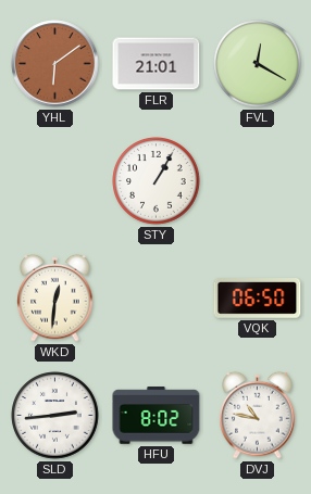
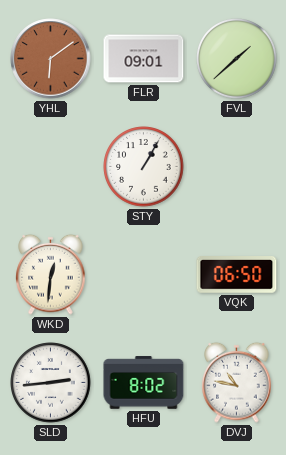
FLR: 21:01 -> 09:01 (144, 59)
FVL: 12:20 -> 1:38 (237, 59)
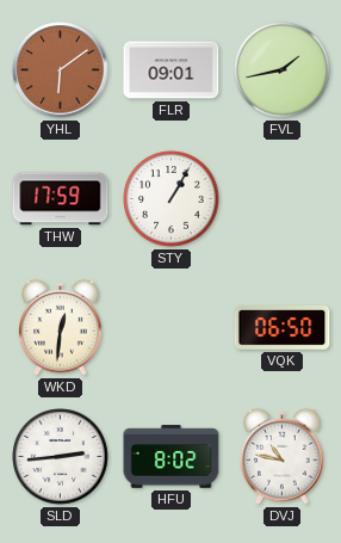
FVL: 1:38 -> 1:43 (283, 70)
THW: none -> 17:59 (61, 199)
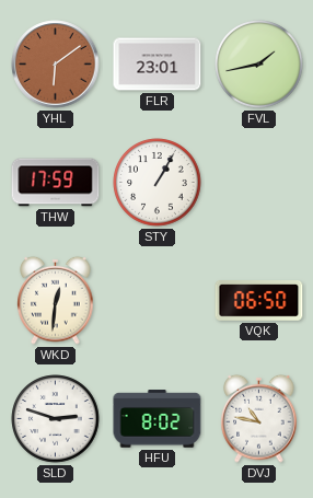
FLR: 09:01 -> 23:01 (158, 65)
SLD: 2:44 -> 2:48 (56, 419)
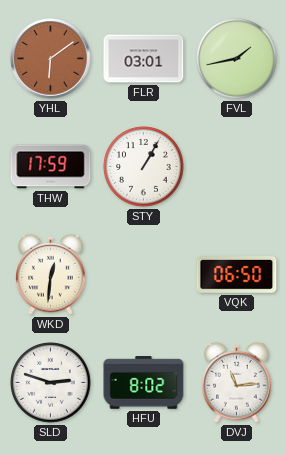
FLR: 23:01 -> 03:01 (144, 59)
DVJ: 10:47 -> 11:14 (237, 382)
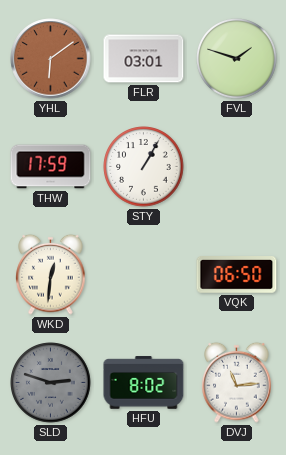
FVL: 1:43 -> 1:48 (237, 59)
SLD dial: white -> grey (51, 383)
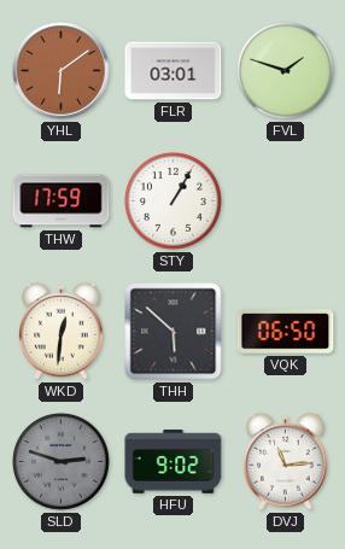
THH: none -> 5:52 (174, 332)
HFU: 8:02 -> 9:02 (174, 462)
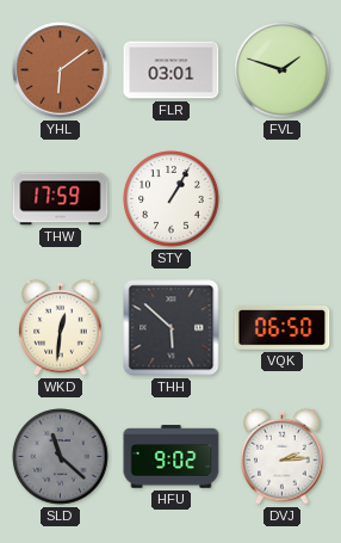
SLD: 2:48 -> 11:22 (61, 457)
DVJ: 11:14 -> 2:14 (283, 456)
